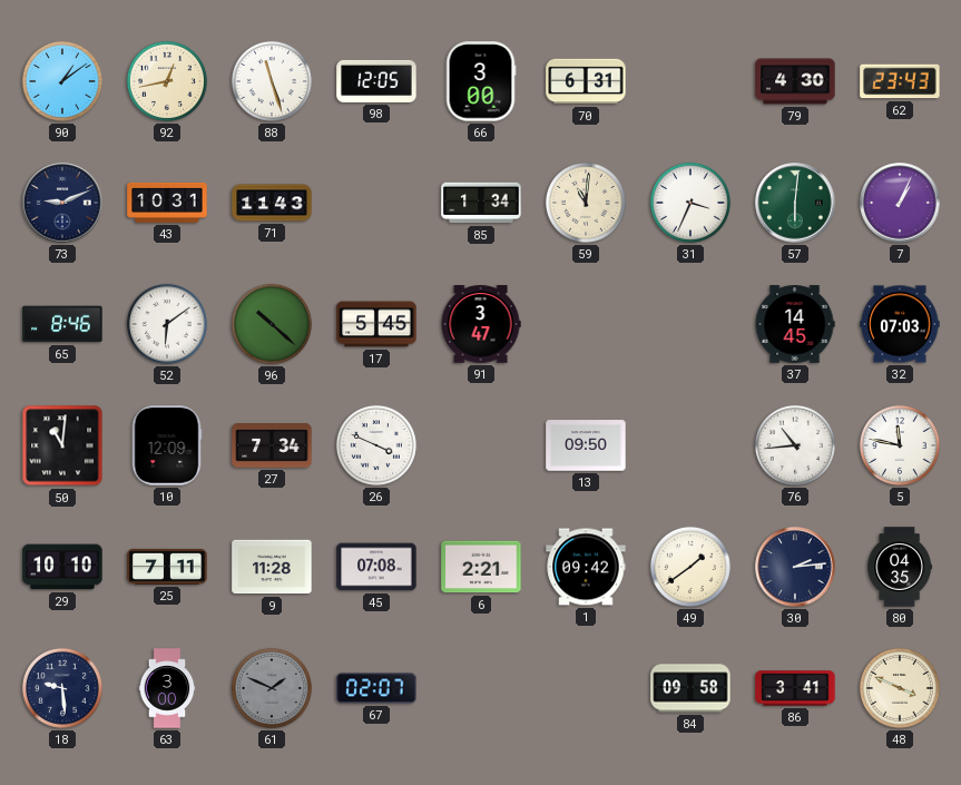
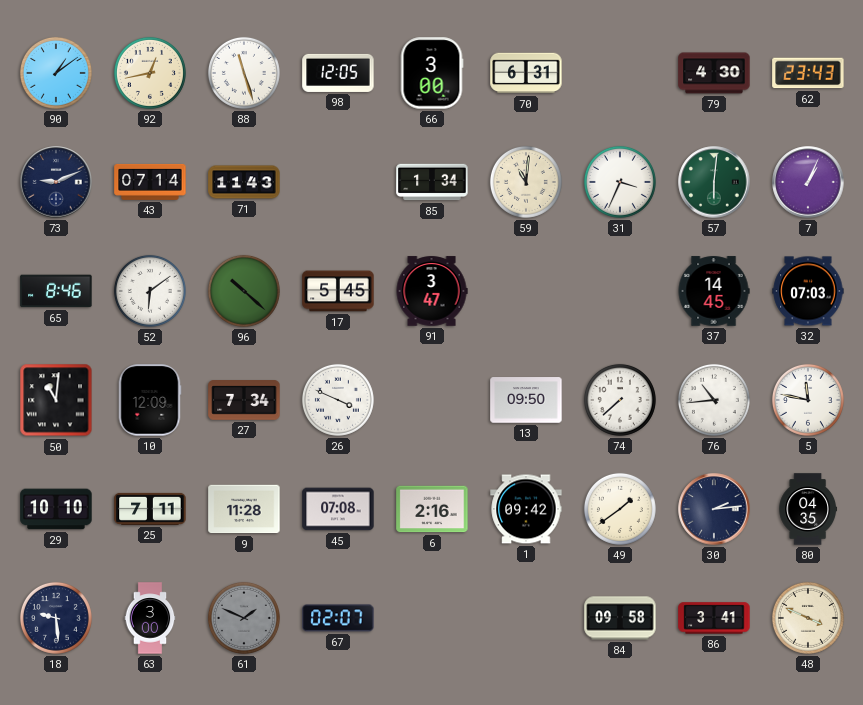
43: 10:31 -> 07:14 (150, 182)
74: none -> 7:38 (620, 400)
6: 2:21 -> 2:16 (432, 509)
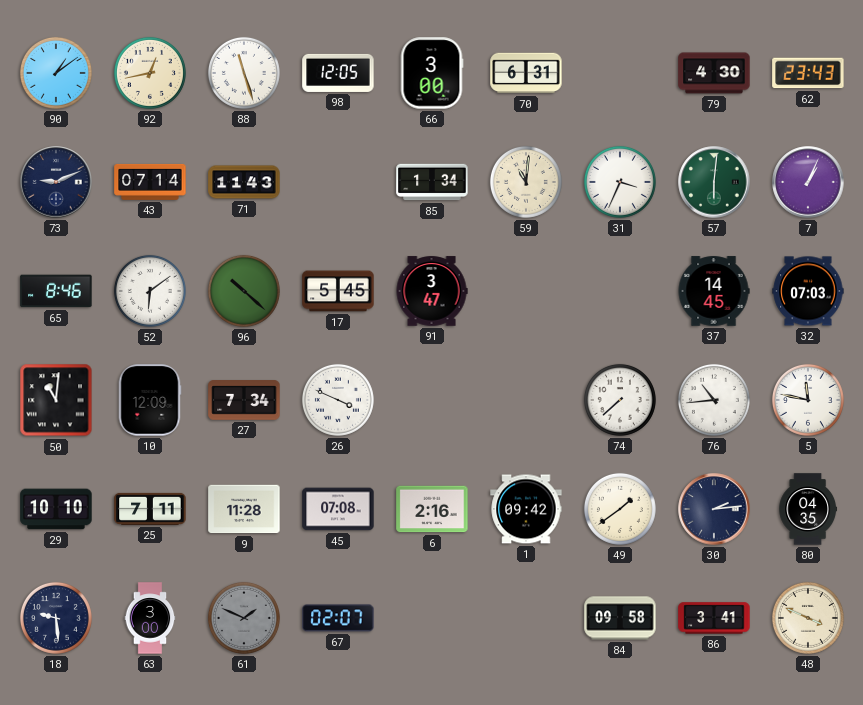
13: 09:50 -> none (526, 400)
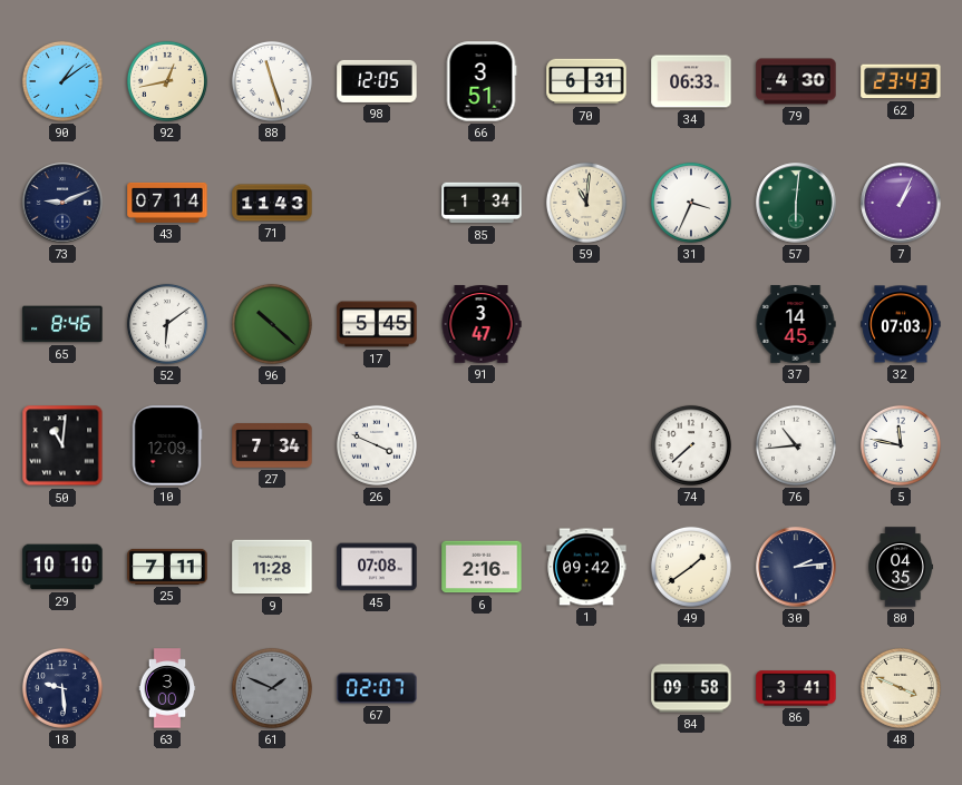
66: 3:00 -> 3:51 (482, 81)
34: none -> 06:33 (691, 81)
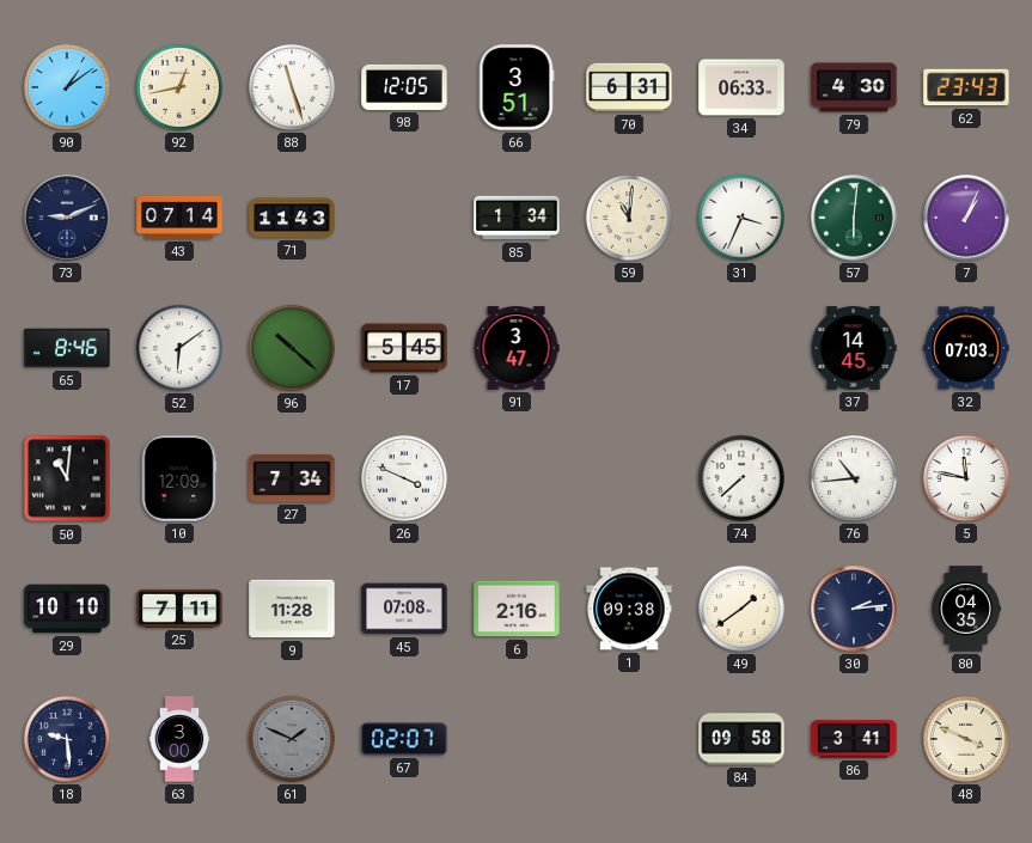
1: 09:42 -> 09:38 (629, 609)
